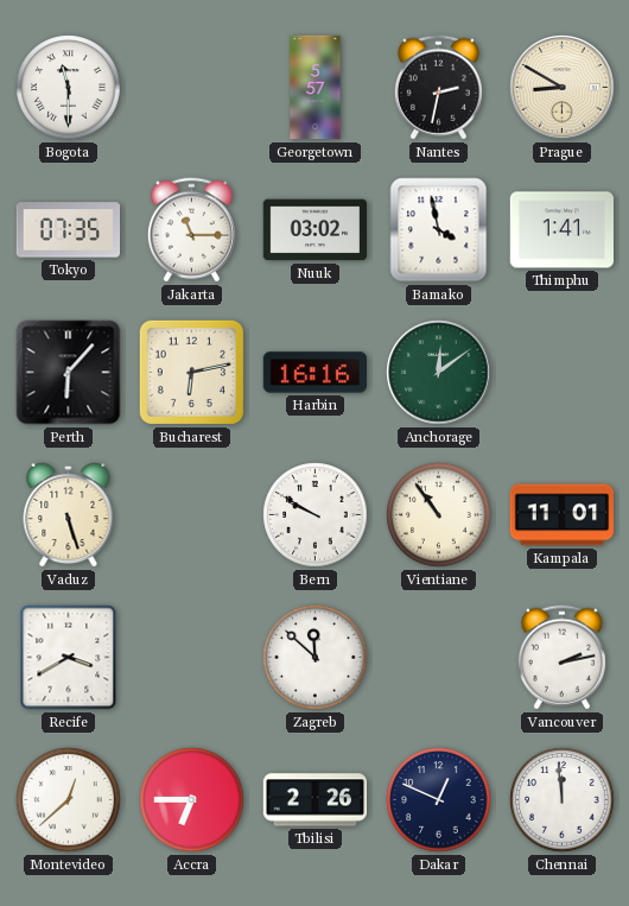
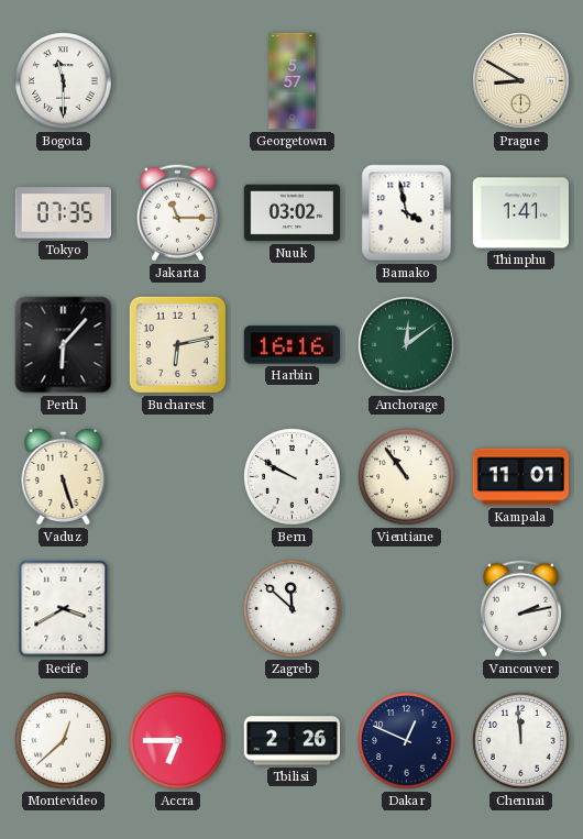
Nantes: 2:32 -> none (438, 88)
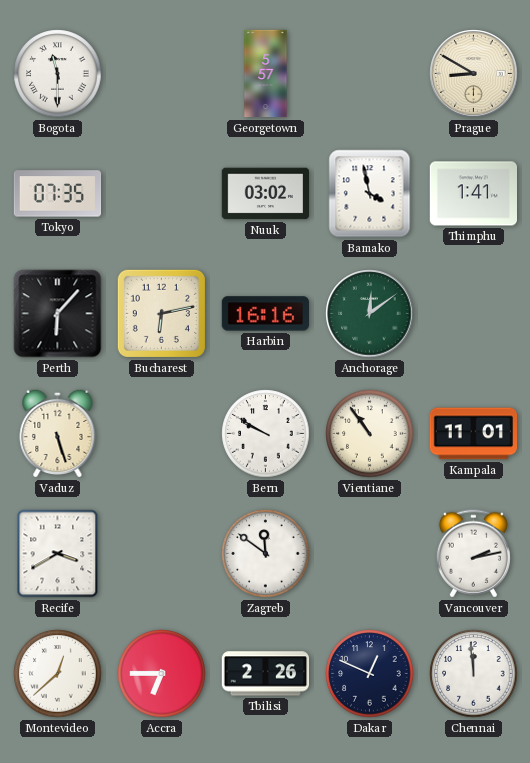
Jakarta: 11:15 -> none (177, 213)
Zagreb: 11:52 -> 11:51 (266, 554)
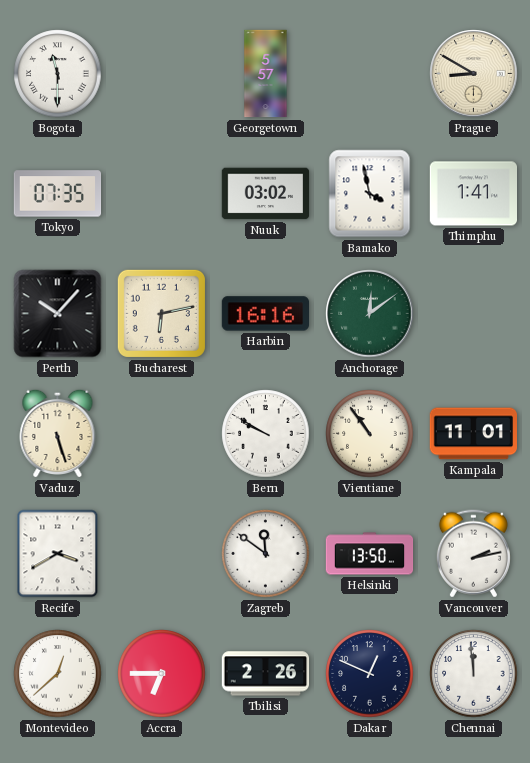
Perth: 6:07 -> 10:07 (58, 314)
Helsinki: none -> 13:50 (370, 554)
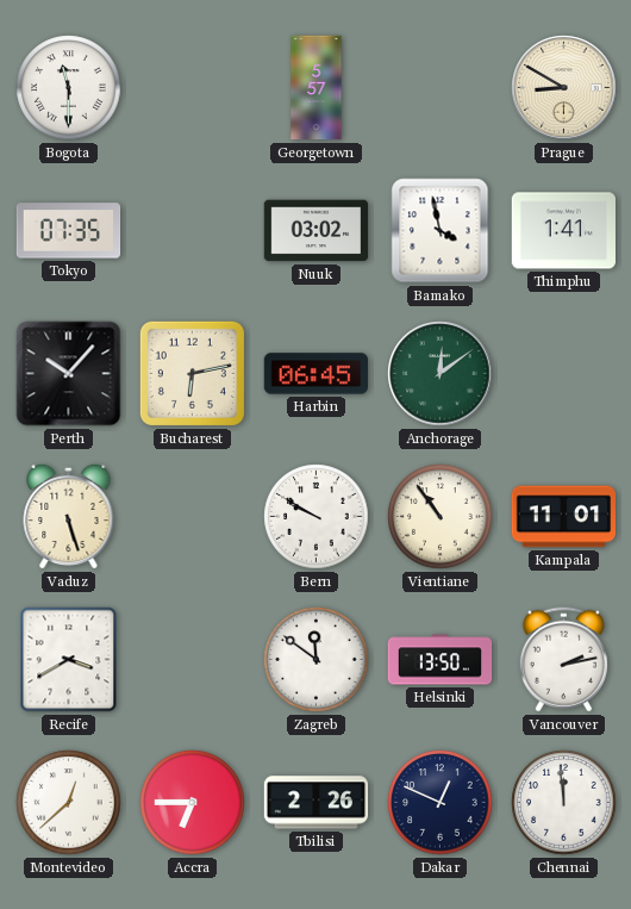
Harbin: 16:16 -> 06:45 (317, 374)
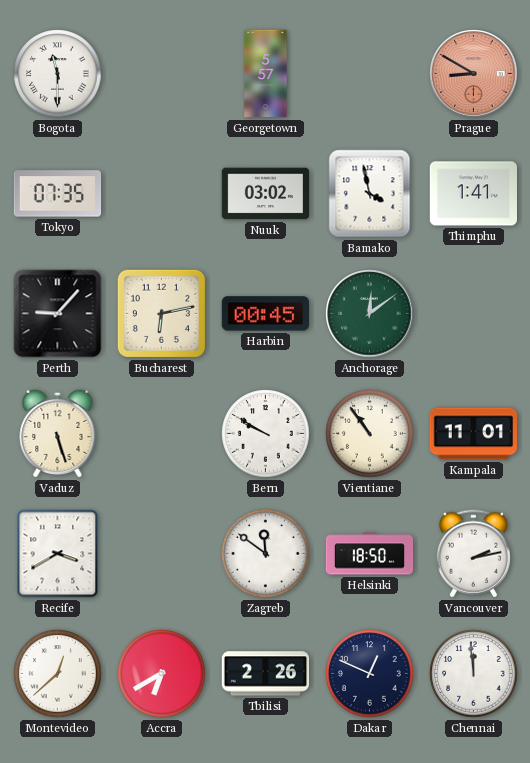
Prague dial: cream -> salmon (474, 74)
Perth: 10:07 -> 9:07 (58, 314)
Harbin: 06:45 -> 00:45 (266, 314)
Helsinki: 13:50 -> 18:50 (370, 554)
Accra: 6:45 -> 6:40 (162, 674)
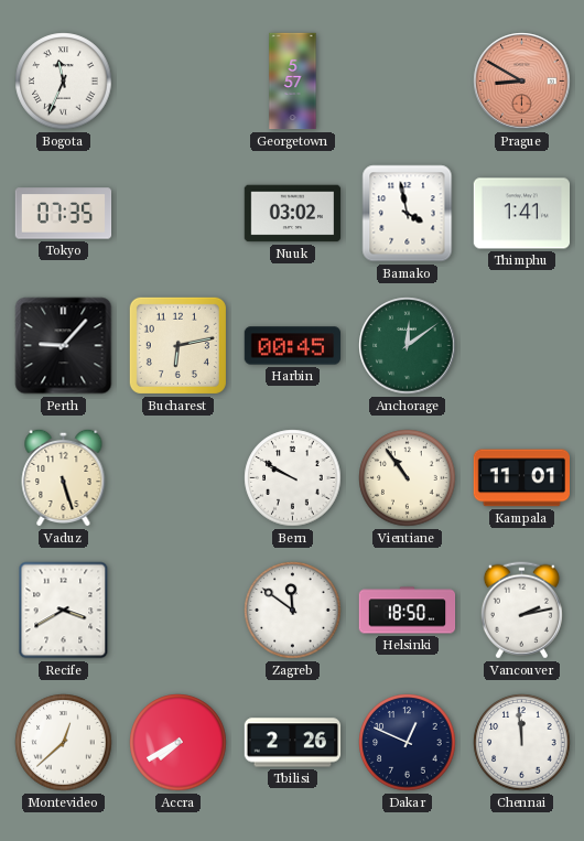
Bogota: 11:30 -> 11:34 (64, 82)
Accra: 6:40 -> 7:40 (179, 743)
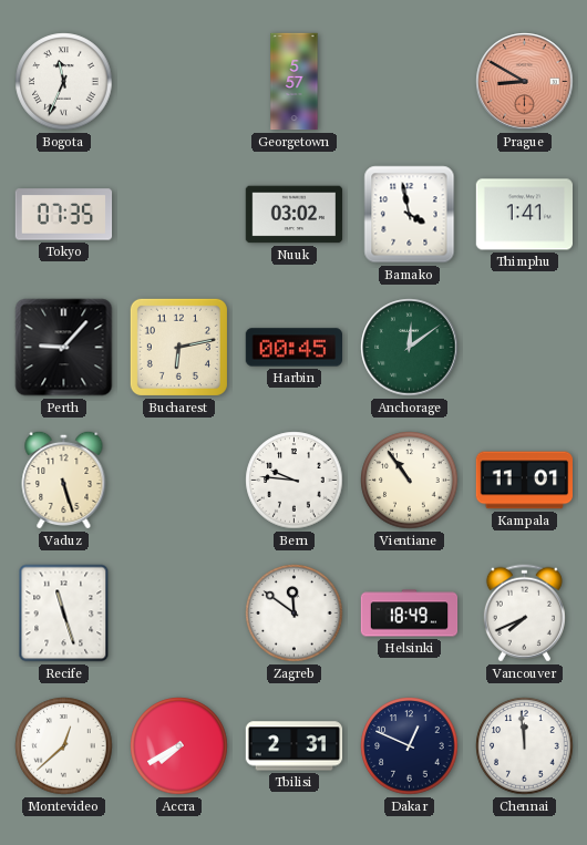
Bern: 9:50 -> 9:46 (295, 481)
Recife: 3:40 -> 11:27 (64, 614)
Helsinki: 18:50 -> 18:49 (410, 614)
Vancouver: 2:13 -> 7:41 (524, 614)
Tbilisi: 2:26 -> 2:31 (295, 746)
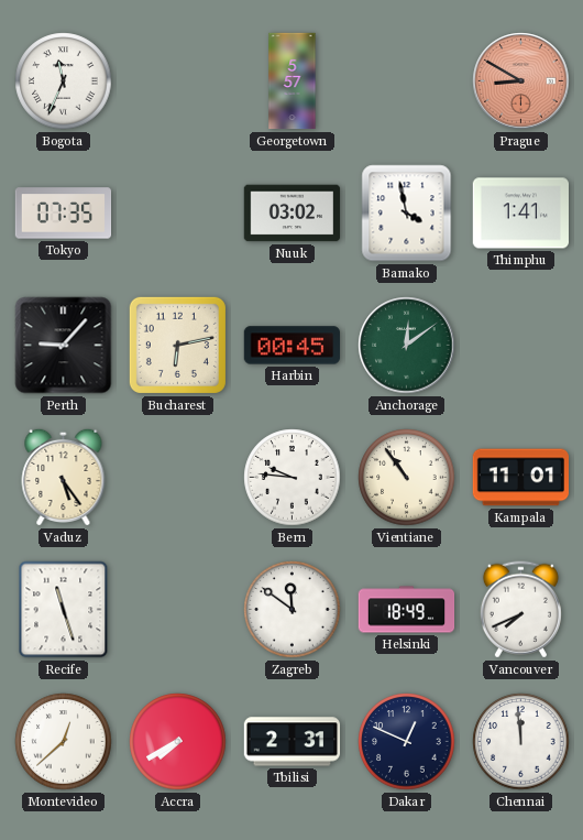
Vaduz: 5:27 -> 5:24 (64, 477)
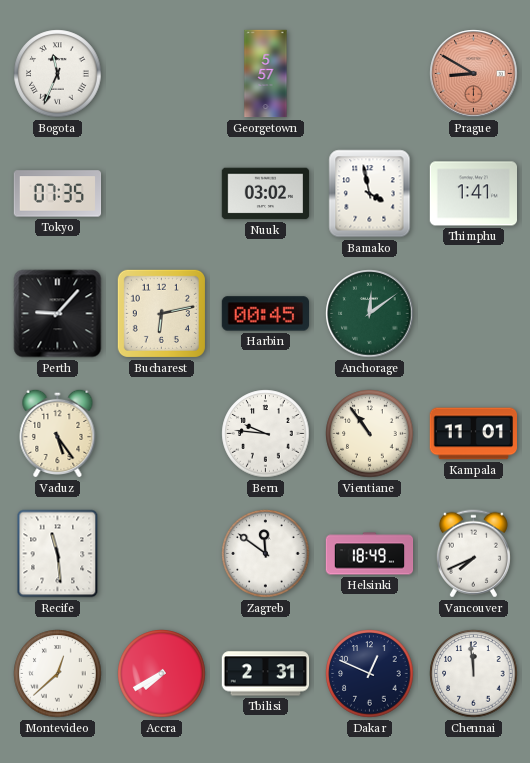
Recife: 11:27 -> 11:29 (58, 554)
